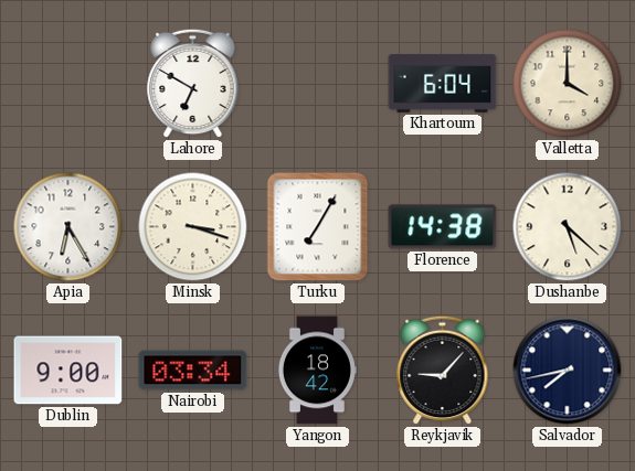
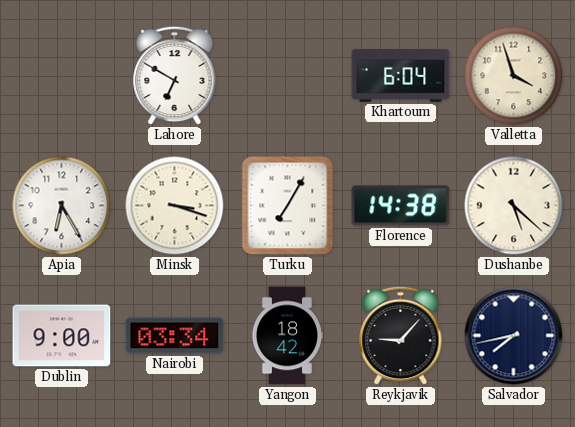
Valletta: 4:00 -> 3:57 (514, 76)
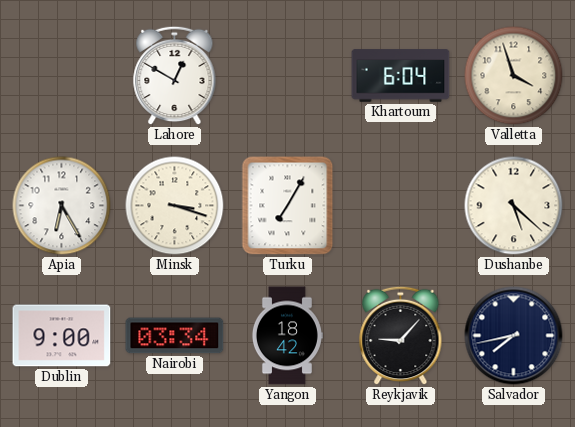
Lahore: 6:50 -> 12:50 (175, 76)
Florence: 14:38 -> none (401, 206)
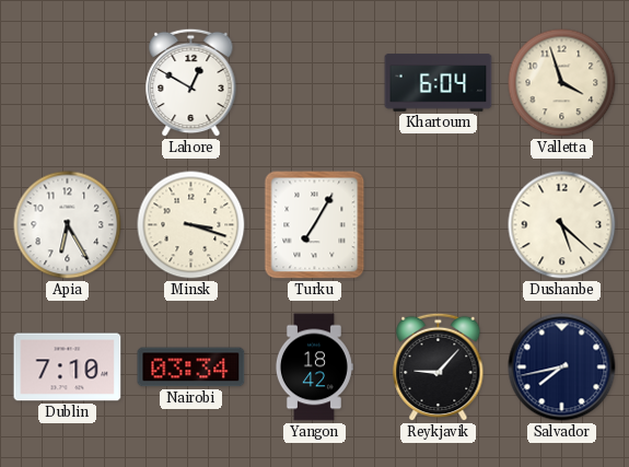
Dublin: 9:00 -> 7:10 (68, 367)
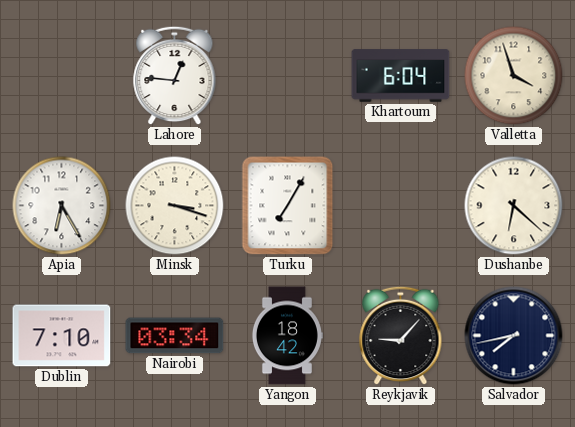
Lahore: 12:50 -> 12:46 (175, 76)
Dushanbe: 5:22 -> 6:22 (514, 206)
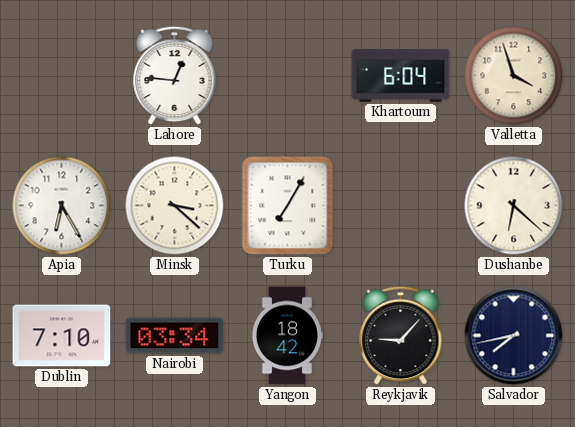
Minsk: 3:18 -> 3:22 (175, 206)
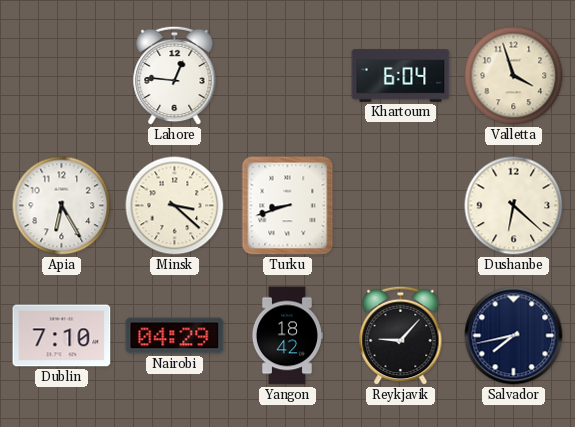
Turku: 7:05 -> 8:42 (288, 206)
Nairobi: 03:34 -> 04:29 (175, 336)
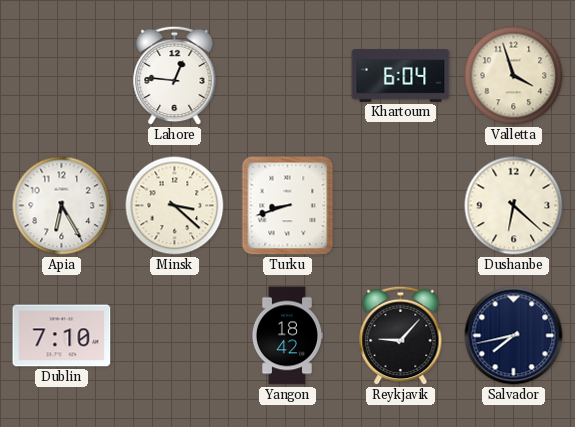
Nairobi: 04:29 -> none (175, 336)
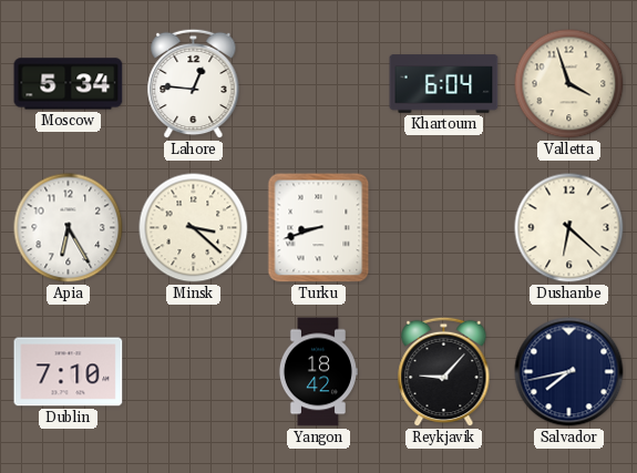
Moscow: none -> 5:34 (69, 84)
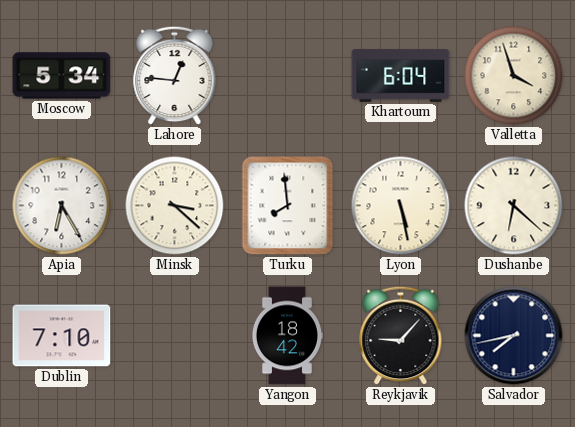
Turku: 8:42 -> 7:59 (288, 206)
Lyon: none -> 5:28 (401, 206)
